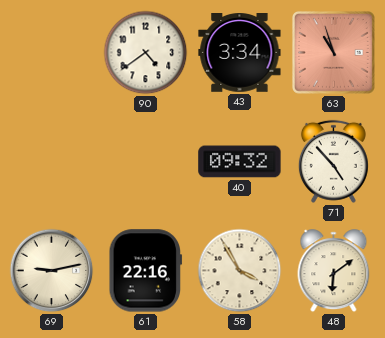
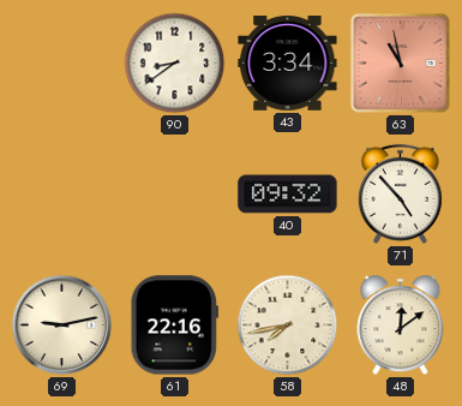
90: 4:39 -> 8:39 (175, 64)
63: 10:57 -> 10:58 (400, 62)
58: 3:55 -> 7:43 (288, 326)
48: 6:09 -> 12:09 (401, 326)
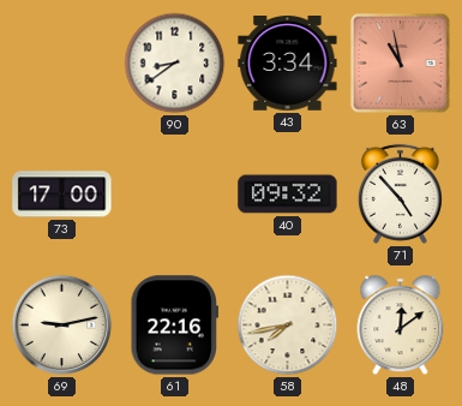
73: none -> 17:00 (62, 195)
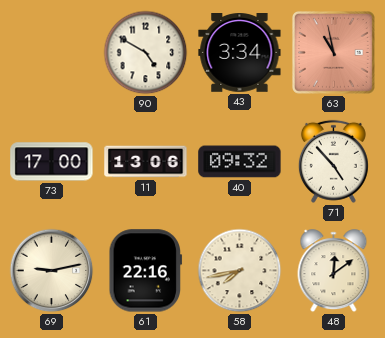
90: 8:39 -> 4:50 (146, 53)
11: none -> 13:06 (146, 162)
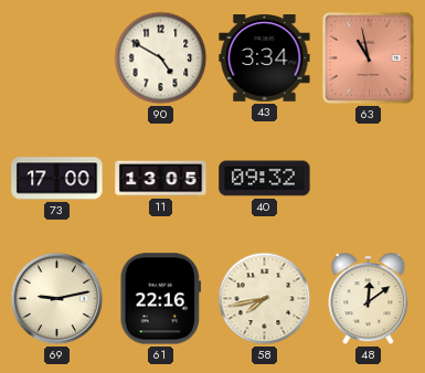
11: 13:06 -> 13:05 (161, 179)
71: 4:53 -> none (333, 161)
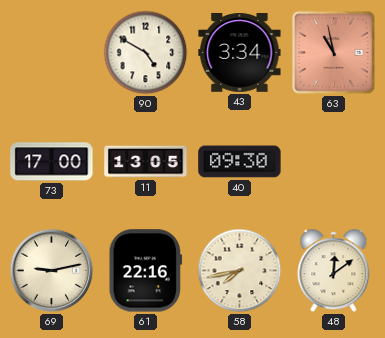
40: 09:32 -> 09:30 (240, 162)
